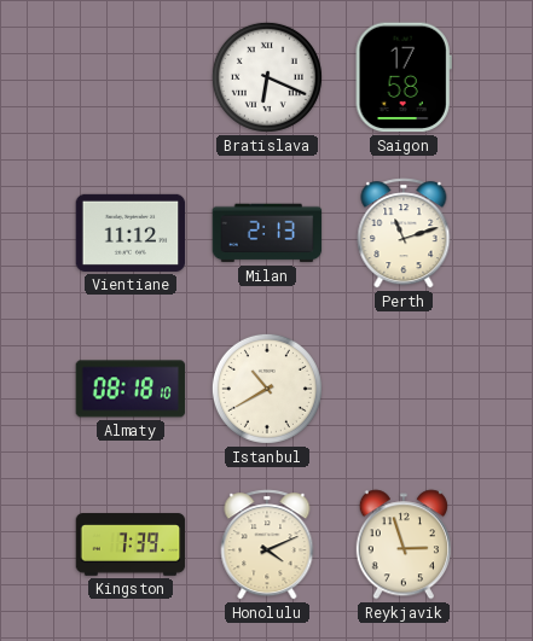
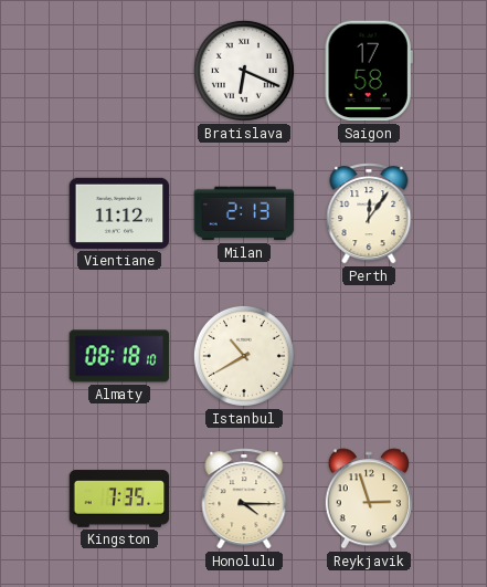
Perth: 11:12 -> 12:06 (369, 213)
Kingston: 7:39 -> 7:35 (119, 499)
Honolulu: 4:11 -> 4:15 (244, 499)
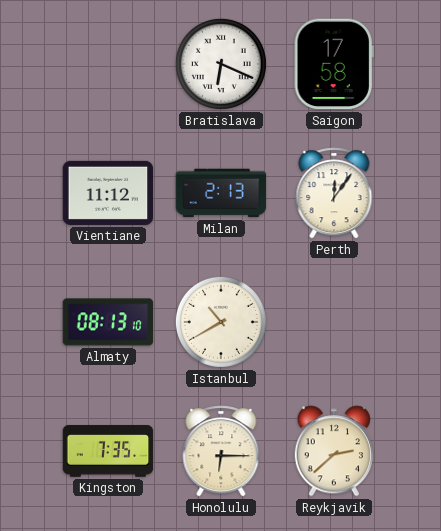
Almaty: 08:18 -> 08:13 (108, 322)
Honolulu: 4:15 -> 6:15 (221, 451)
Reykjavik: 2:57 -> 2:38 (333, 451)
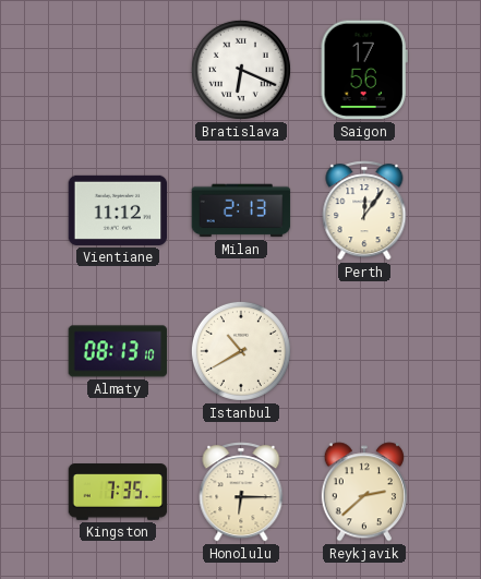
Saigon: 17:58 -> 17:56 (364, 70)
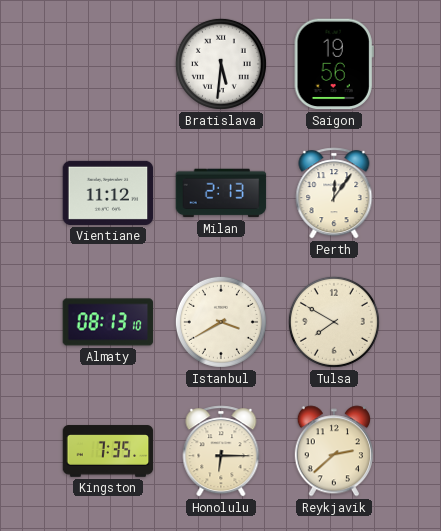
Bratislava: 6:19 -> 5:31 (221, 64)
Saigon: 17:56 -> 19:56 (334, 64)
Istanbul: 10:40 -> 3:40 (221, 322)
Tulsa: none -> 7:50 (334, 322)
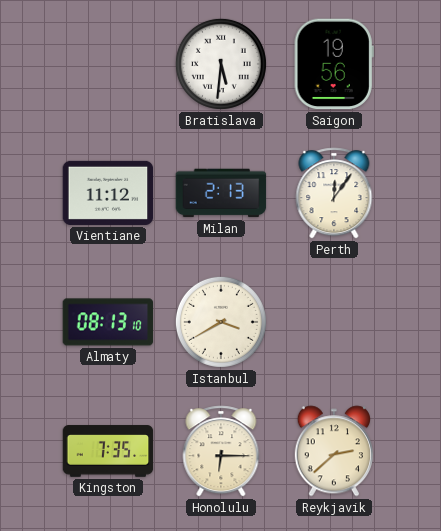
Tulsa: 7:50 -> none (334, 322)
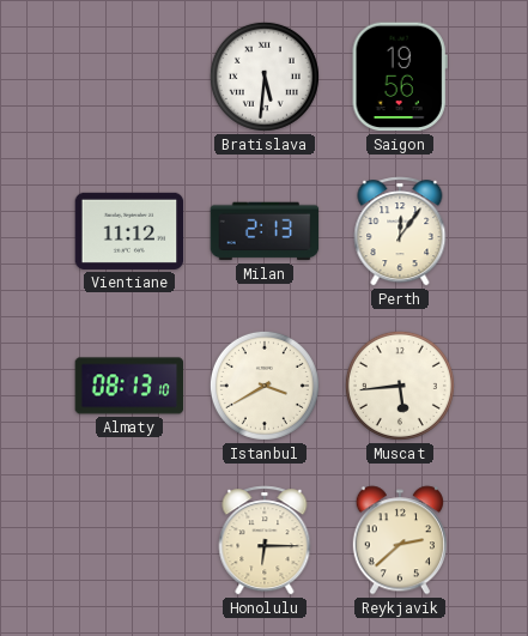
Muscat: none -> 5:44 (400, 386)
Kingston: 7:35 -> none (108, 451)
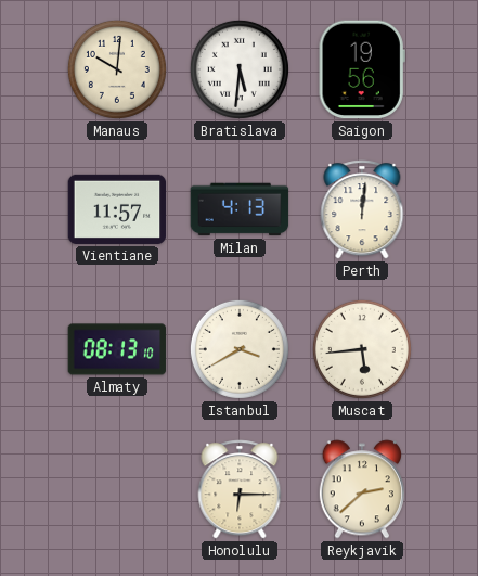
Manaus: none -> 10:01 (117, 69)
Vientiane: 11:12 -> 11:57 (117, 209)
Milan: 2:13 -> 4:13 (240, 209)
Perth: 12:06 -> 12:01 (362, 209)
